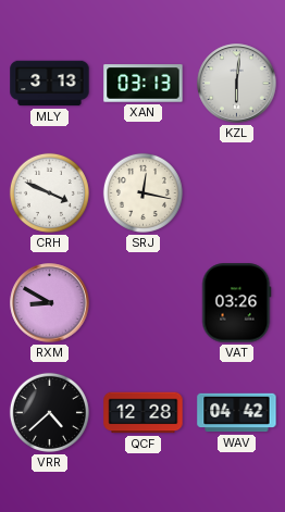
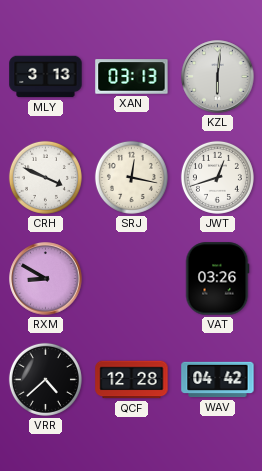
JWT: none -> 12:42 (217, 177)
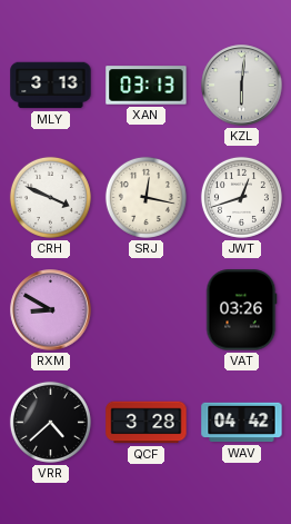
QCF: 12:28 -> 3:28 (147, 423)
